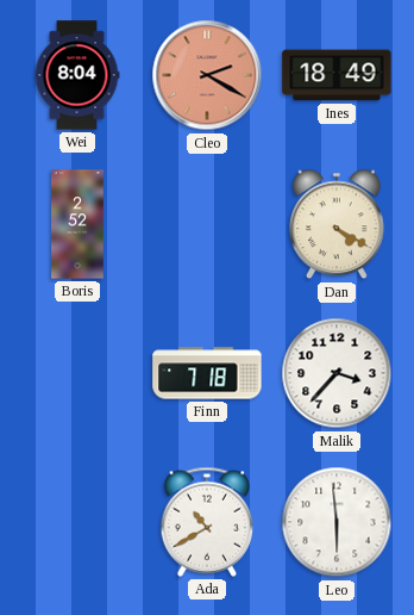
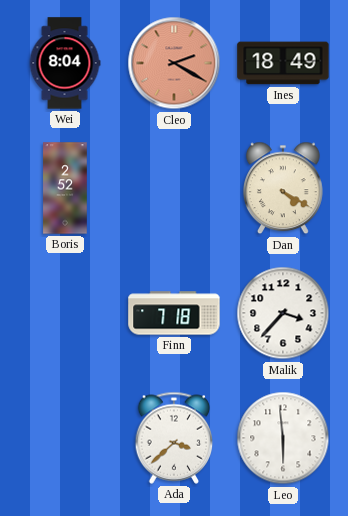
Ada: 10:40 -> 3:38 (174, 438)
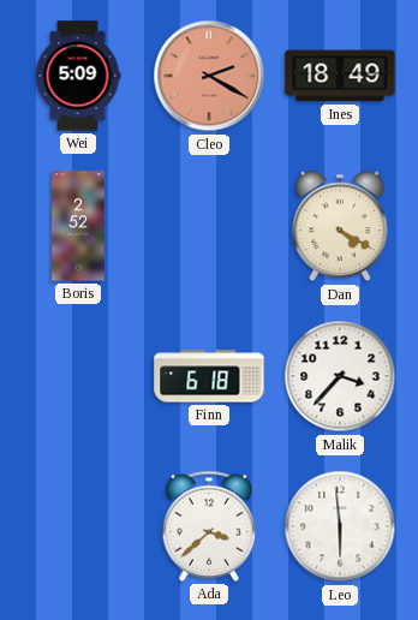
Wei: 8:04 -> 5:09 (78, 76)
Finn: 7:18 -> 6:18 (209, 376)
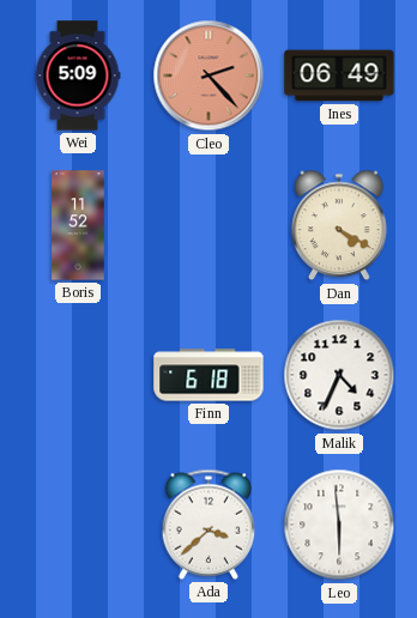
Cleo: 2:20 -> 2:23 (208, 75)
Ines: 18:49 -> 06:49 (339, 75)
Boris: 2:52 -> 11:52 (78, 225)
Malik: 3:37 -> 4:34 (339, 375)
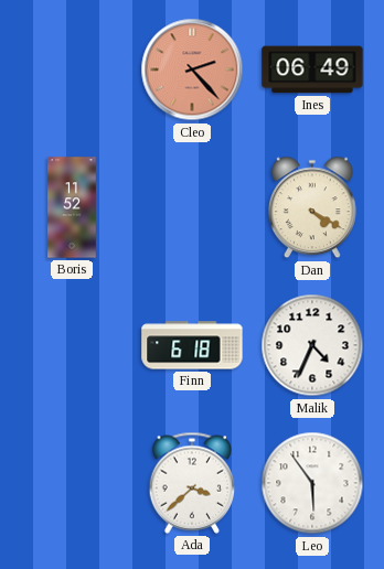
Wei: 5:09 -> none (78, 75)
Leo: 5:59 -> 5:54 (312, 483)
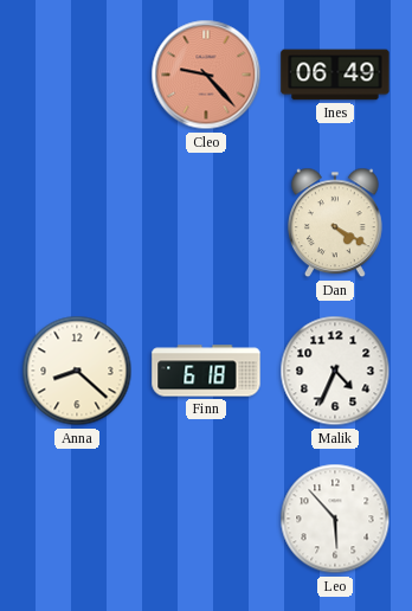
Cleo: 2:23 -> 9:23 (206, 75)
Boris: 11:52 -> none (72, 207)
Anna: none -> 8:22 (77, 371)
Ada: 3:38 -> none (192, 483)
Leo: 5:54 -> 5:53 (335, 519)
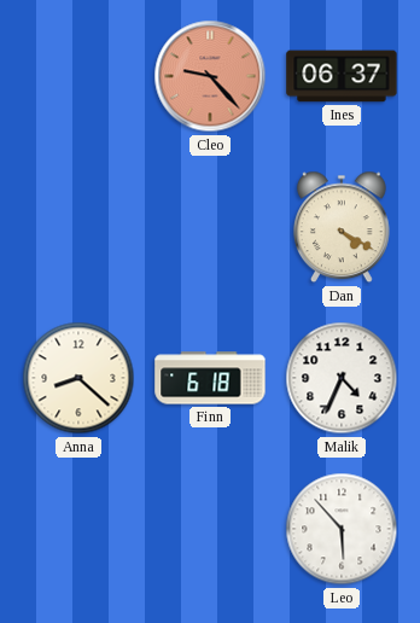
Ines: 06:49 -> 06:37 (342, 76)
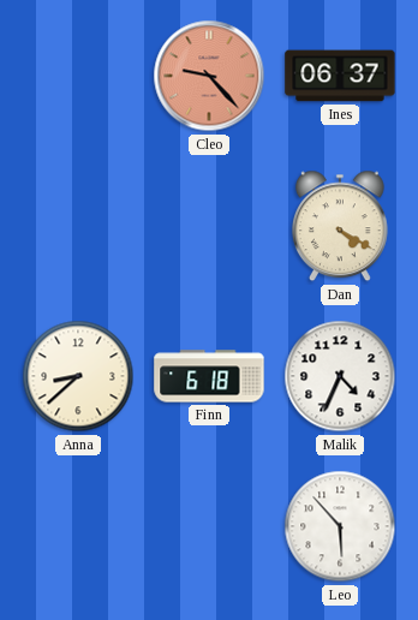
Anna: 8:22 -> 8:38 (78, 376)
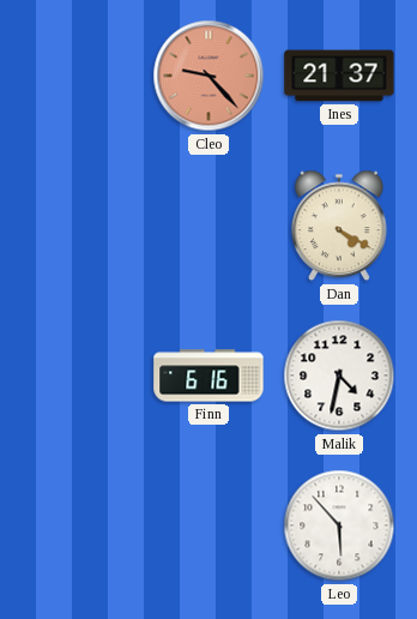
Ines: 06:37 -> 21:37 (339, 76)
Anna: 8:38 -> none (78, 376)
Finn: 6:18 -> 6:16 (208, 375)
Malik: 4:34 -> 4:32 (339, 375)
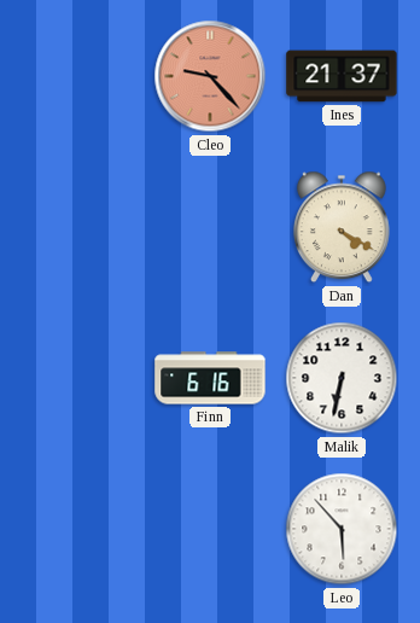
Malik: 4:32 -> 6:32 (342, 378)
